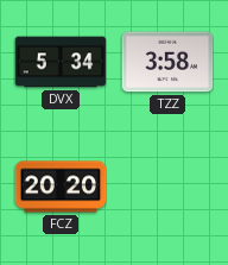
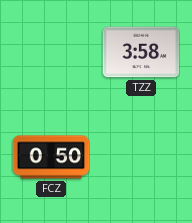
DVX: 5:34 -> none (61, 62)
FCZ: 20:20 -> 0:50 (51, 157)
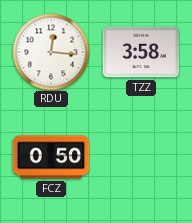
RDU: none -> 12:16 (51, 52)
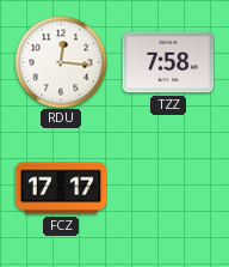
TZZ: 3:58 -> 7:58 (168, 62)
FCZ: 0:50 -> 17:17 (61, 188)
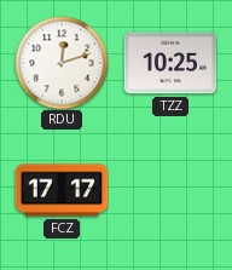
RDU: 12:16 -> 12:12 (62, 63)
TZZ: 7:58 -> 10:25 (170, 63)
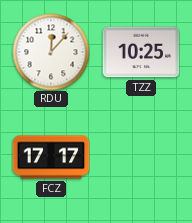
RDU: 12:12 -> 12:07 (51, 52)
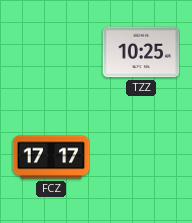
RDU: 12:07 -> none (51, 52)
